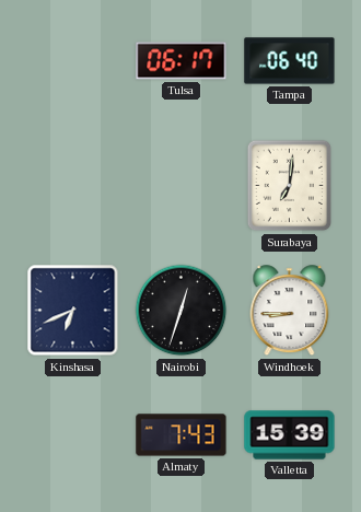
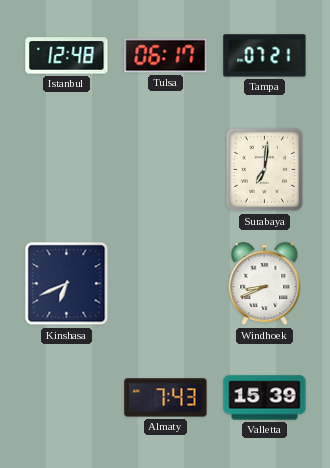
Istanbul: none -> 12:48 (67, 56)
Tampa: 06:40 -> 07:21 (265, 56)
Nairobi: 12:33 -> none (182, 311)
Windhoek: 8:45 -> 8:41 (265, 284)
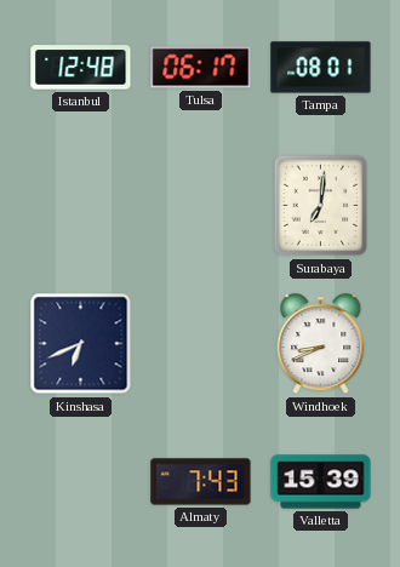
Tampa: 07:21 -> 08:01 (321, 68)
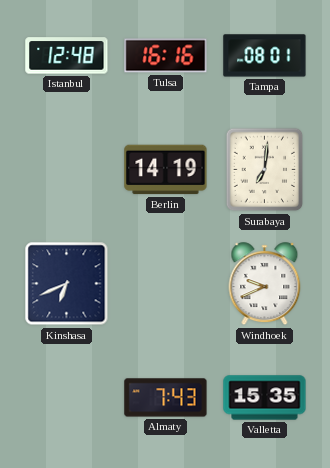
Tulsa: 06:17 -> 16:16 (166, 56)
Berlin: none -> 14:19 (166, 170)
Windhoek: 8:41 -> 9:41 (265, 284)
Valletta: 15:39 -> 15:35 (265, 398)
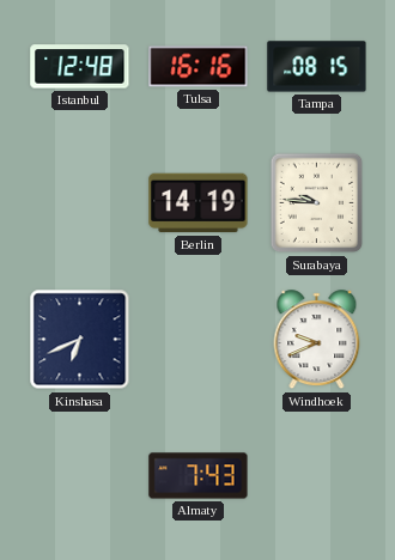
Tampa: 08:01 -> 08:15 (317, 67)
Surabaya: 7:01 -> 9:46 (317, 203)
Valletta: 15:35 -> none (265, 398)
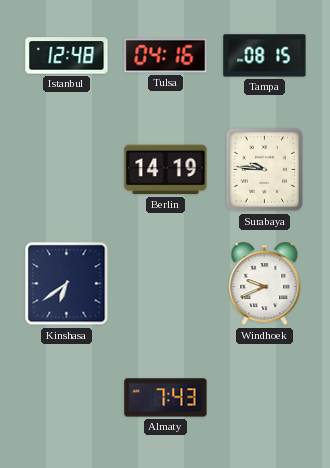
Tulsa: 16:16 -> 04:16 (166, 56)
Kinshasa: 6:41 -> 6:39 (67, 284)
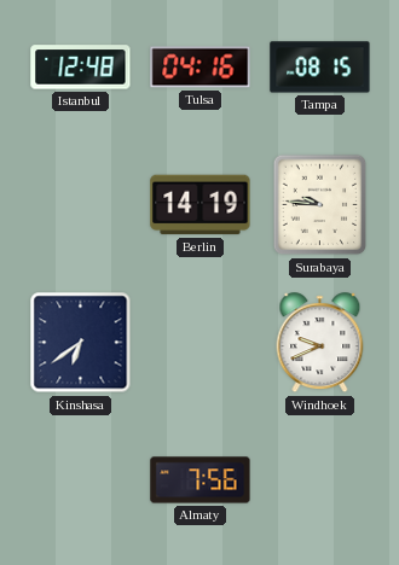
Almaty: 7:43 -> 7:56 (201, 480)
